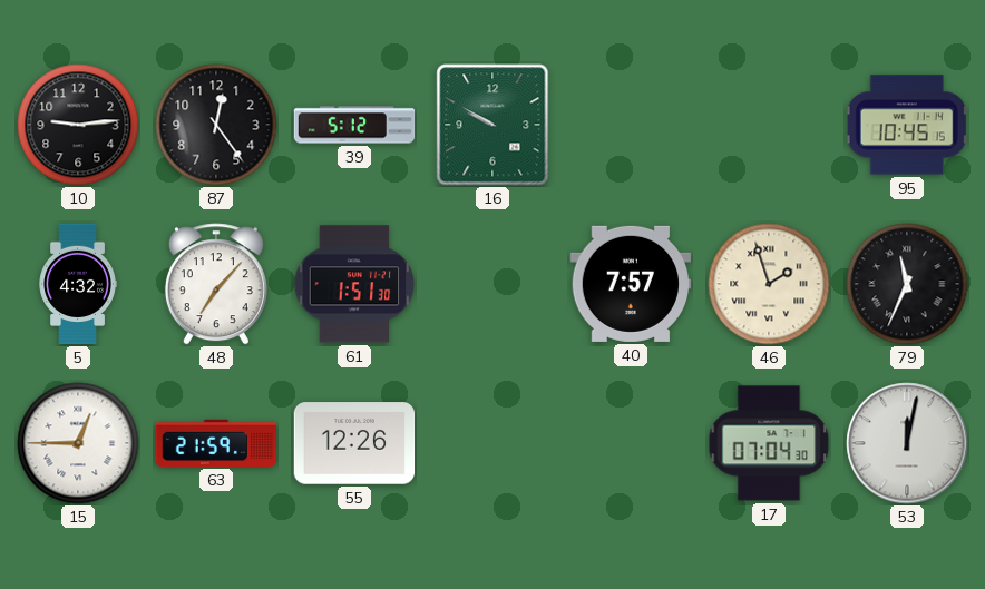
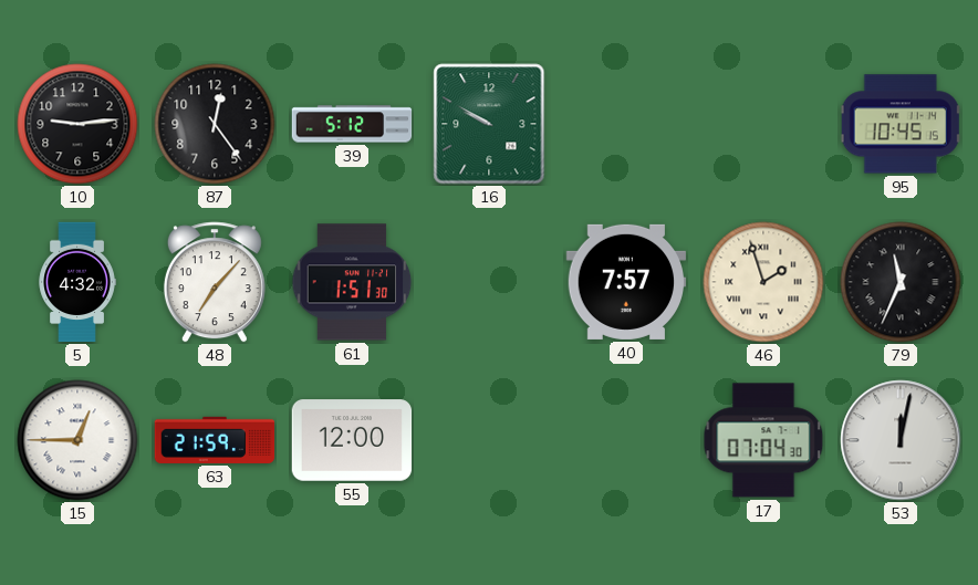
55: 12:26 -> 12:00 (352, 440)
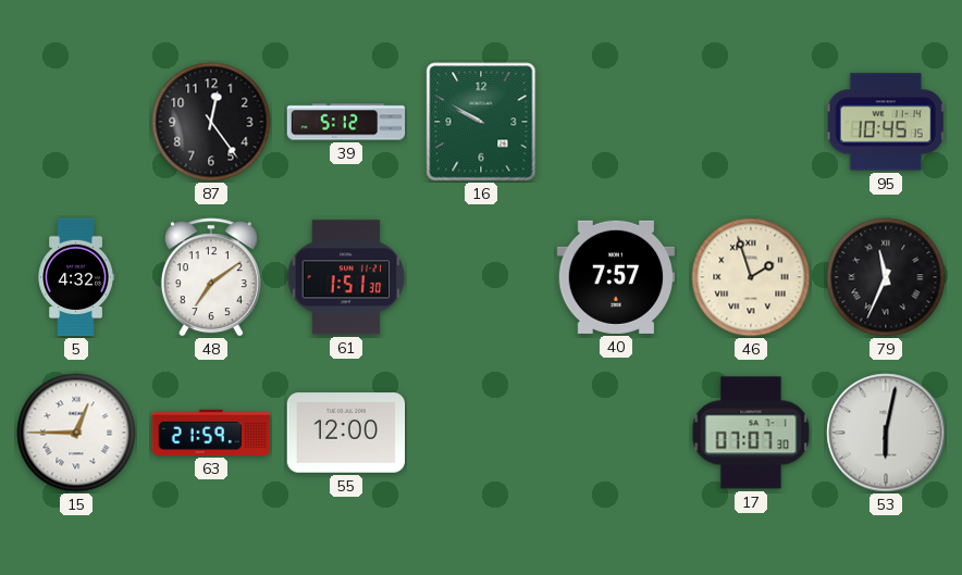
10: 9:14 -> none (77, 124)
48: 7:07 -> 7:09 (211, 277)
17: 07:04 -> 07:07 (751, 433)
53: 12:02 -> 6:02 (886, 433)
